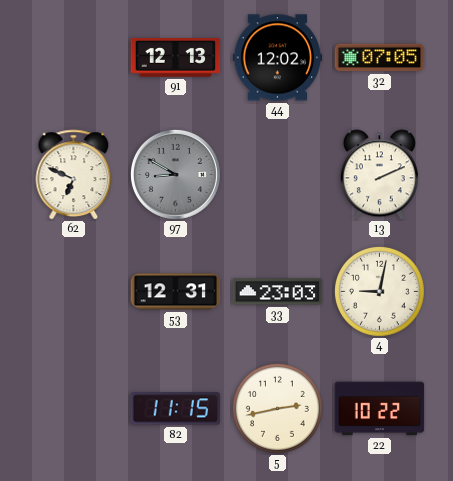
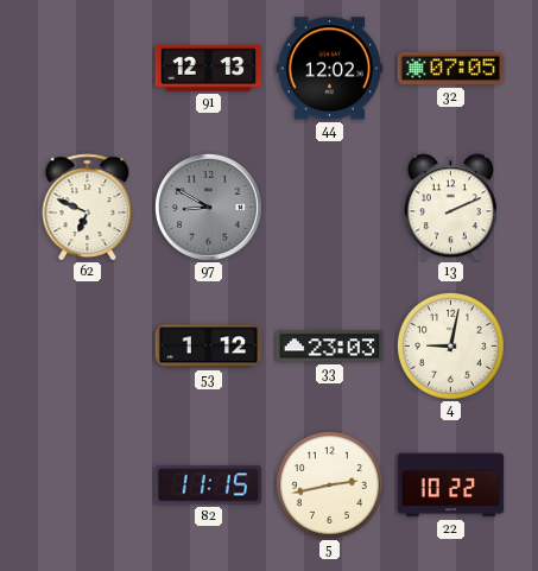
53: 12:31 -> 1:12 (209, 347)
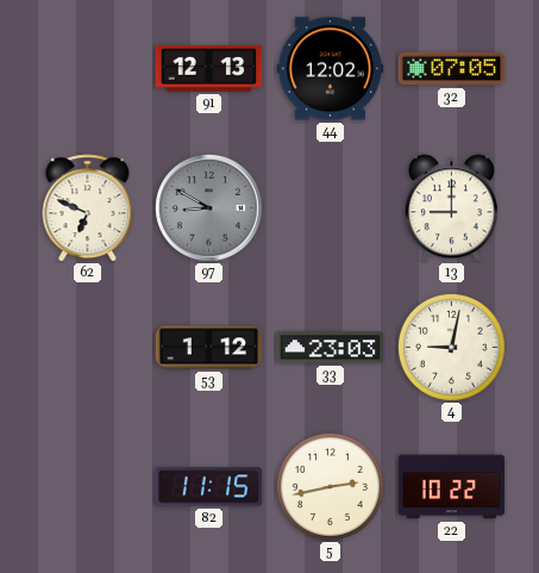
13: 2:11 -> 9:00 (451, 208)
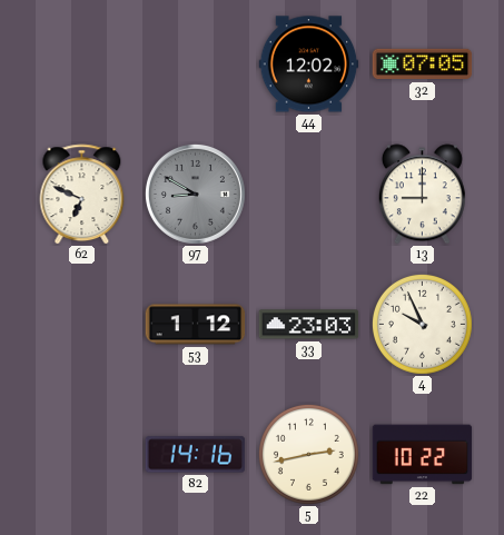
91: 12:13 -> none (209, 69)
4: 9:02 -> 9:56 (422, 324)
82: 11:15 -> 14:16 (196, 455)
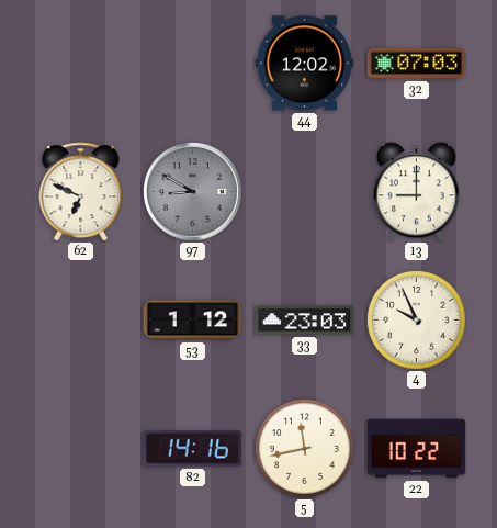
32: 07:05 -> 07:03 (417, 64)
5: 2:43 -> 11:43 (304, 448)
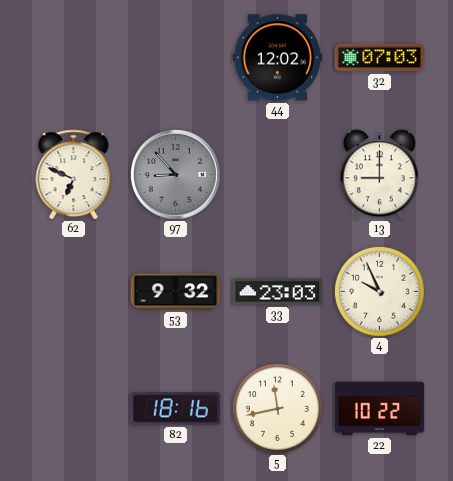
97: 8:50 -> 8:53 (175, 174)
53: 1:12 -> 9:32 (176, 292)
82: 14:16 -> 18:16 (176, 409)
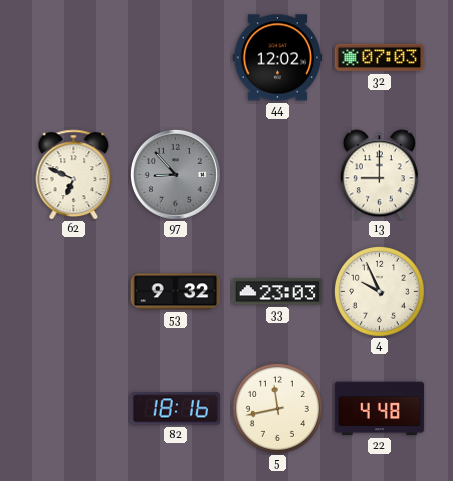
22: 10:22 -> 4:48 (380, 409)
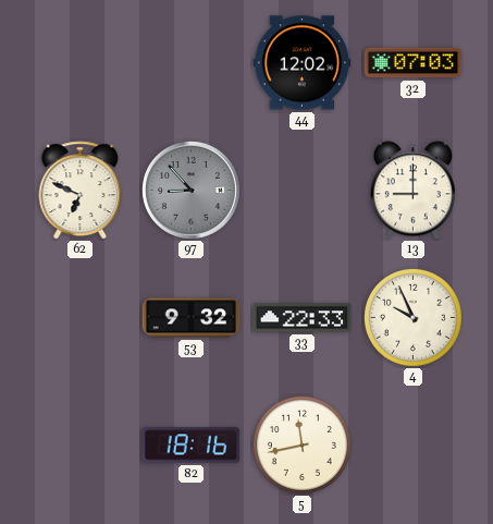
33: 23:03 -> 22:33 (303, 318)
22: 4:48 -> none (380, 409)
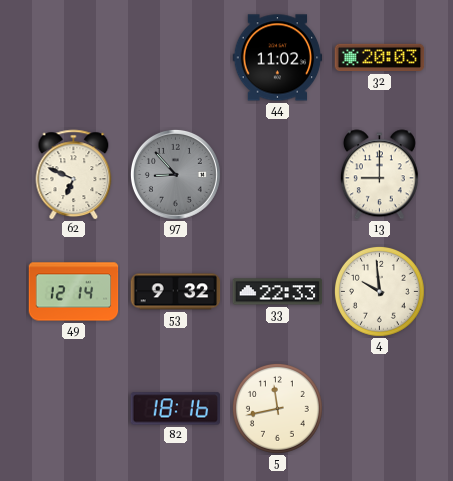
44: 12:02 -> 11:02 (278, 58)
32: 07:03 -> 20:03 (380, 58)
49: none -> 12:14 (74, 292)
4: 9:56 -> 9:59 (379, 291)
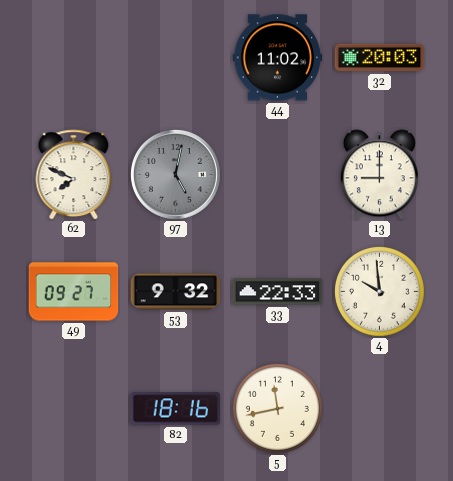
62: 6:49 -> 7:49 (74, 175)
97: 8:53 -> 5:02 (175, 174)
49: 12:14 -> 09:27 (74, 292)
